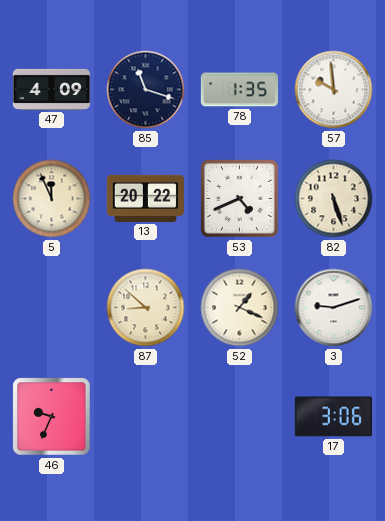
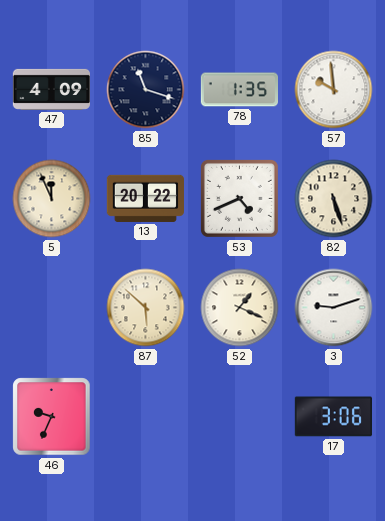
87: 8:52 -> 5:52 (146, 308)
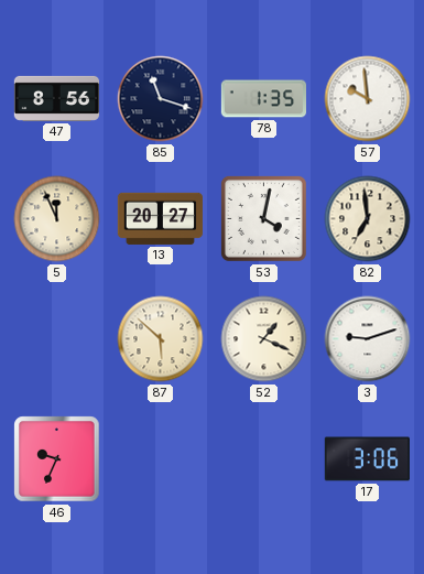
47: 4:09 -> 8:56 (56, 98)
13: 20:22 -> 20:27 (160, 218)
53: 4:41 -> 4:02 (263, 218)
82: 5:27 -> 6:59 (368, 219)
